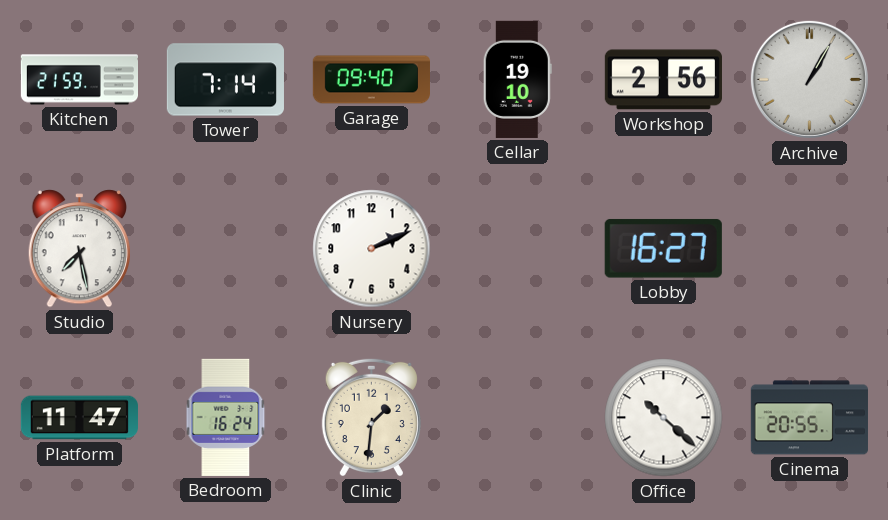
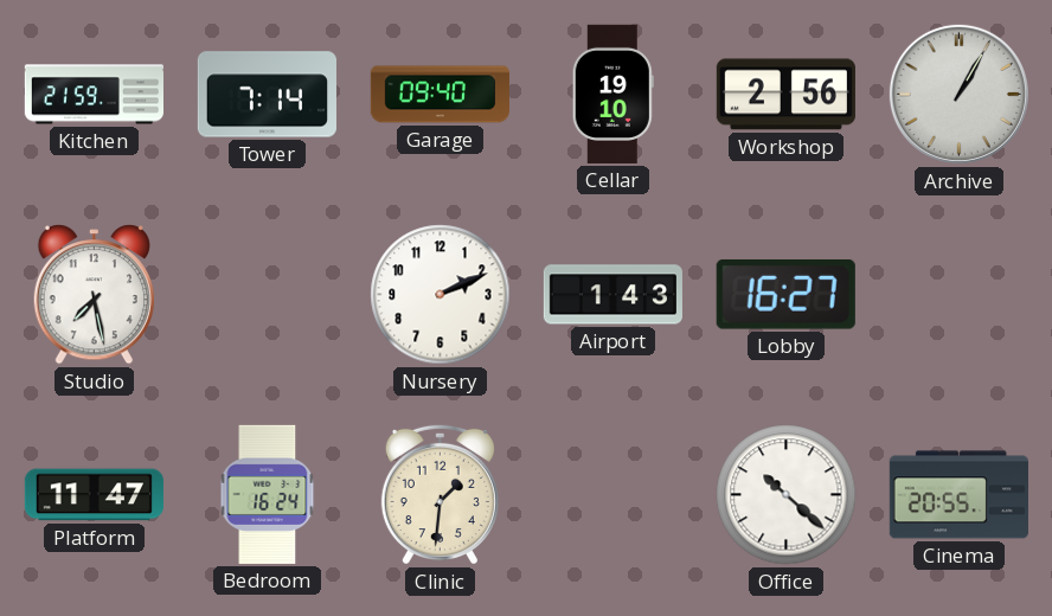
Airport: none -> 1:43 (612, 295)
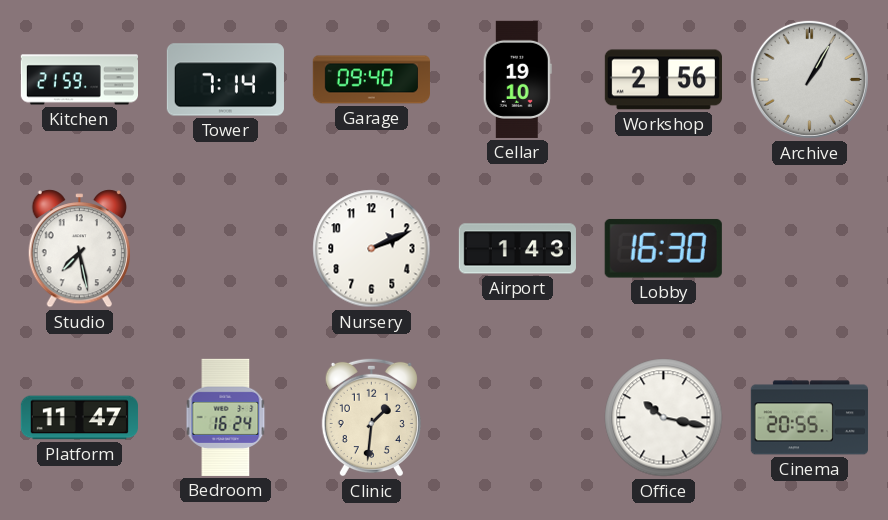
Lobby: 16:27 -> 16:30 (663, 249)
Office: 10:22 -> 10:17 (664, 418)
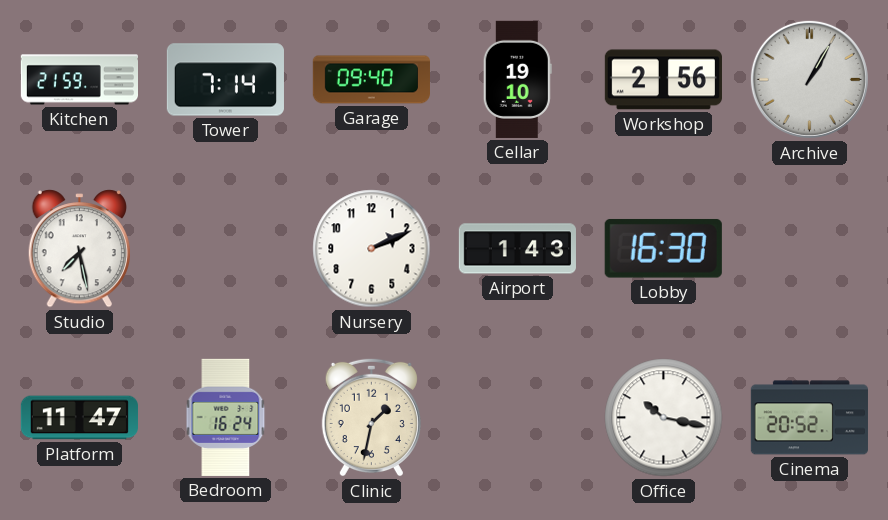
Clinic: 1:31 -> 1:32 (371, 417)
Cinema: 20:55 -> 20:52 (809, 418)
